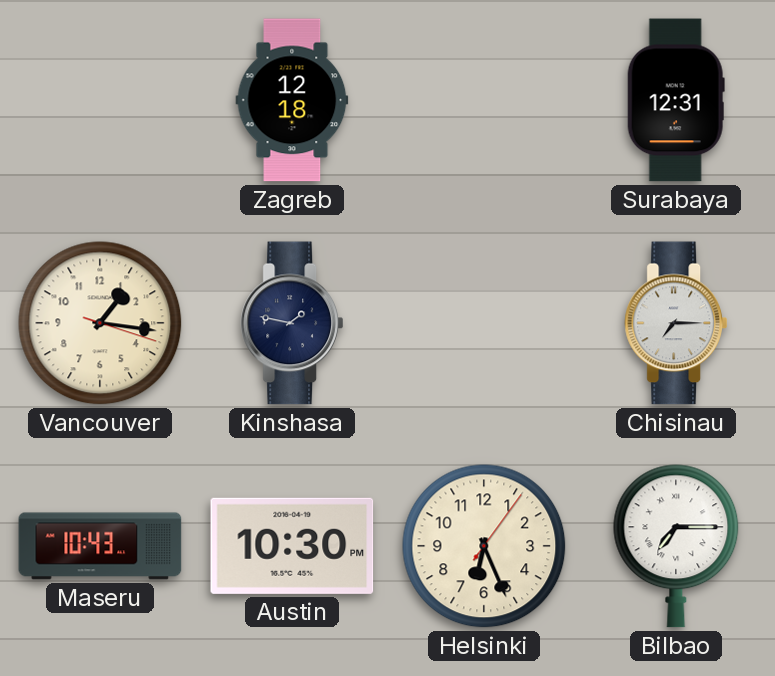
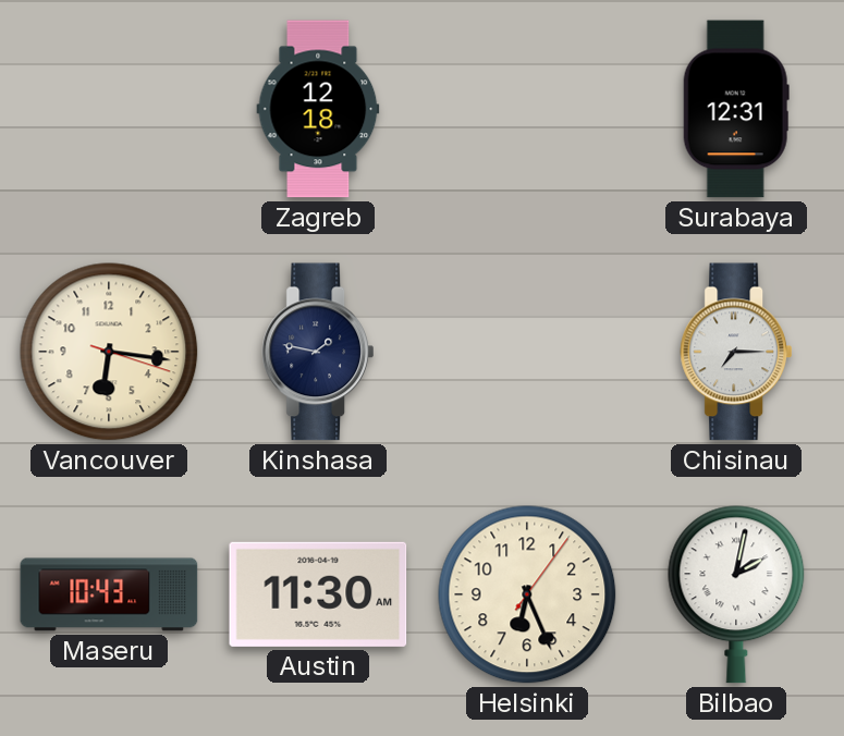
Vancouver: 1:16 -> 6:16 (109, 352)
Austin: 10:30 -> 11:30 (318, 594)
Bilbao: 7:15 -> 2:02 (736, 594)
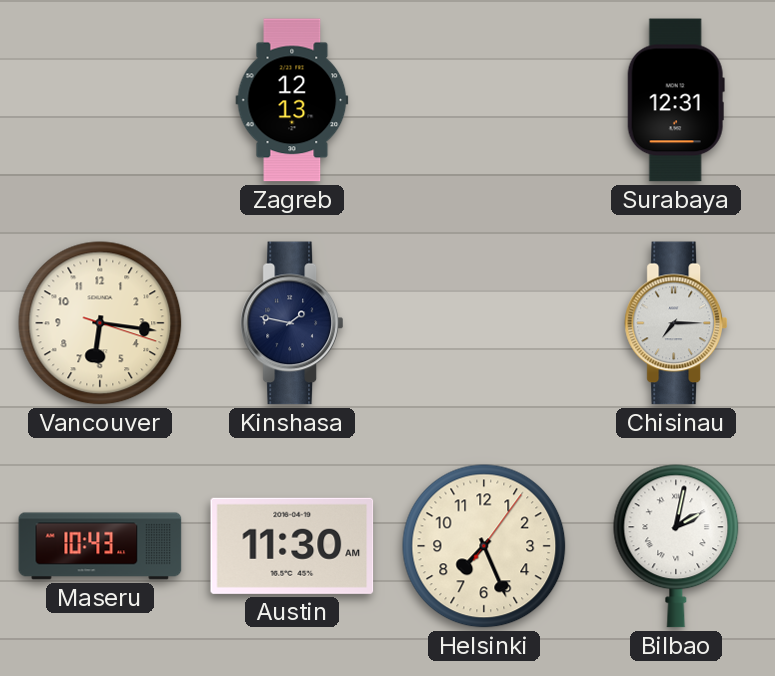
Zagreb: 12:18 -> 12:13 (292, 100)
Helsinki: 6:26 -> 7:26 (484, 546)
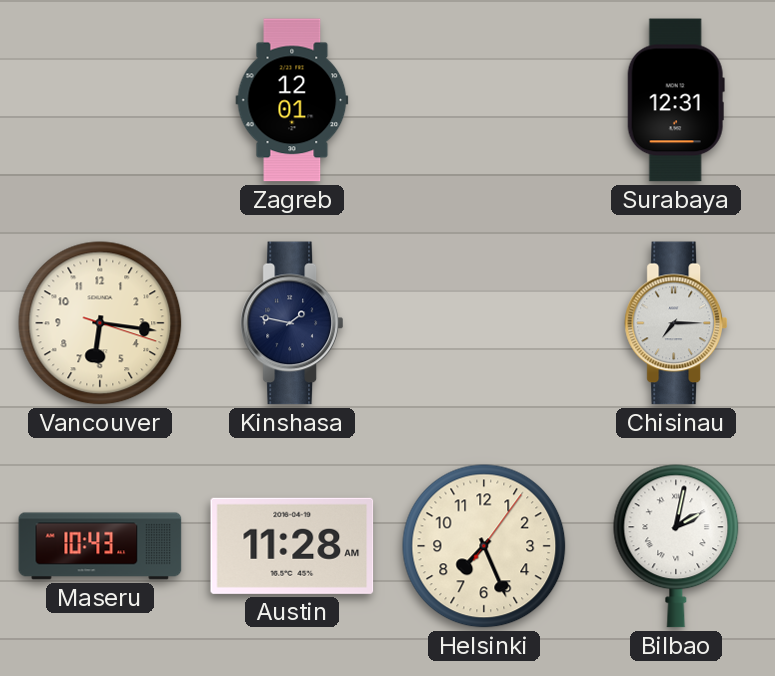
Zagreb: 12:13 -> 12:01 (292, 100)
Austin: 11:30 -> 11:28 (292, 546)
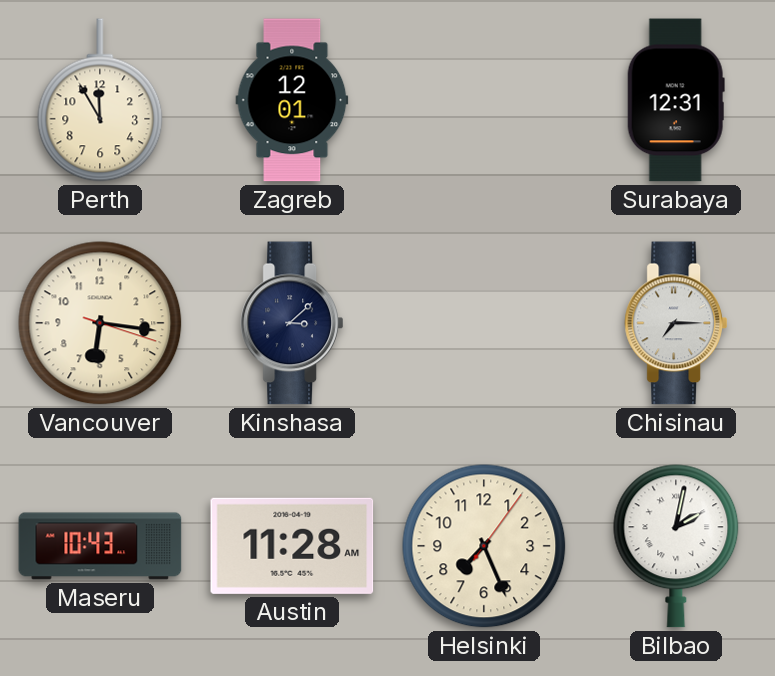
Perth: none -> 11:55 (100, 100)
Kinshasa: 1:47 -> 3:08 (291, 323)
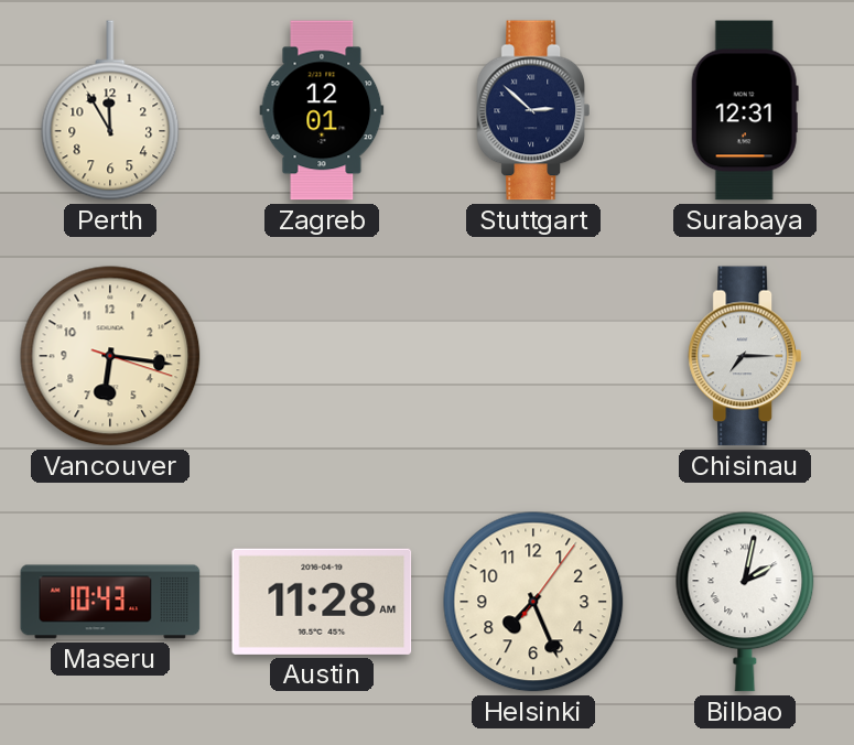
Stuttgart: none -> 2:52 (532, 110)
Kinshasa: 3:08 -> none (291, 323)
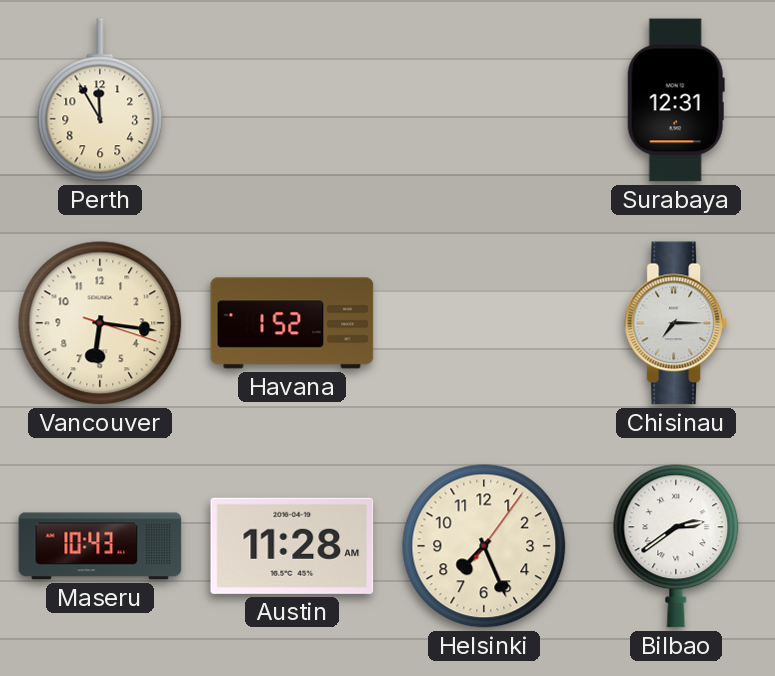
Zagreb: 12:01 -> none (322, 110)
Stuttgart: 2:52 -> none (532, 110)
Havana: none -> 1:52 (292, 323)
Bilbao: 2:02 -> 2:39 (676, 546)
